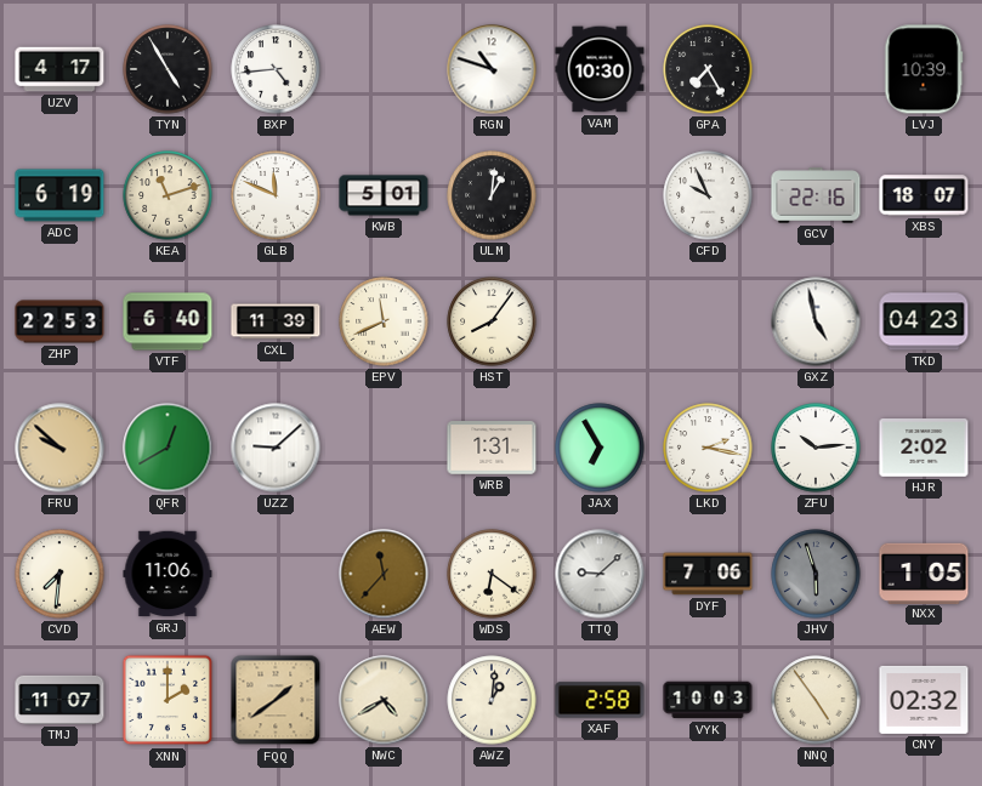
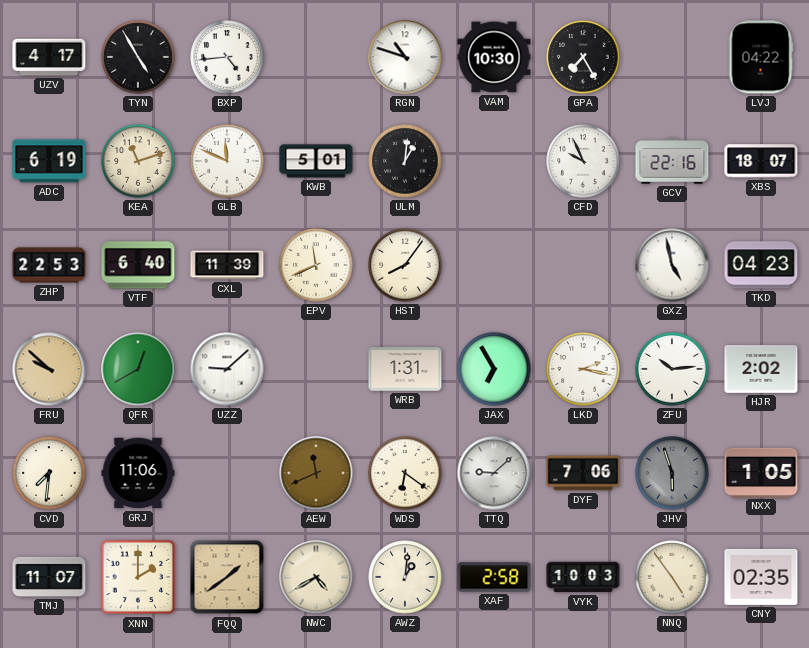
LVJ: 10:39 -> 04:22 (761, 57)
AEW: 11:37 -> 11:41 (316, 473)
CNY: 02:32 -> 02:35 (761, 577)
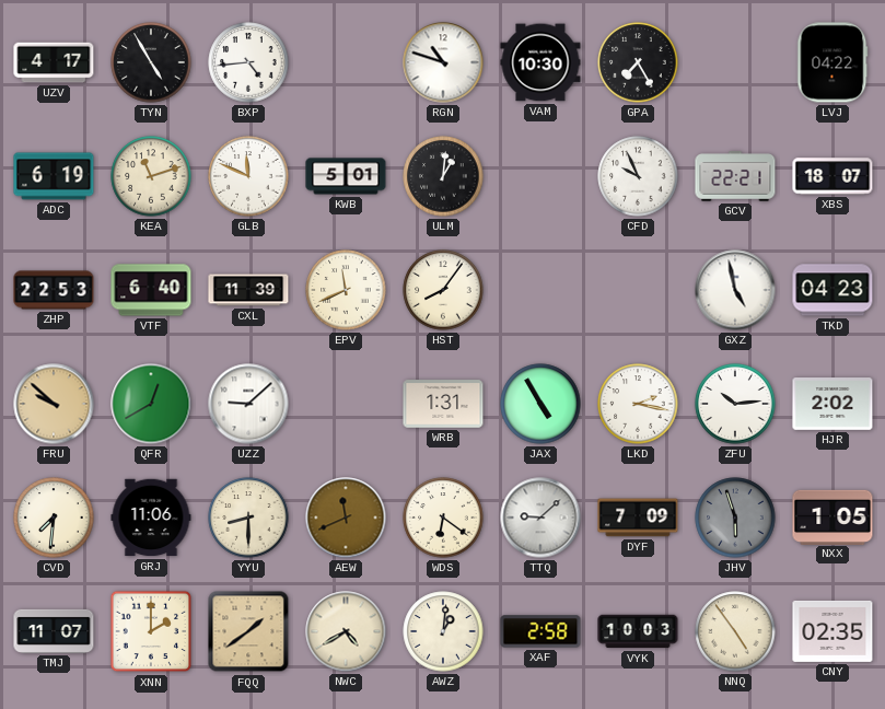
GCV: 22:16 -> 22:21 (735, 176)
JAX: 6:55 -> 4:55 (540, 404)
YYU: none -> 8:30 (248, 518)
DYF: 7:06 -> 7:09 (638, 518)
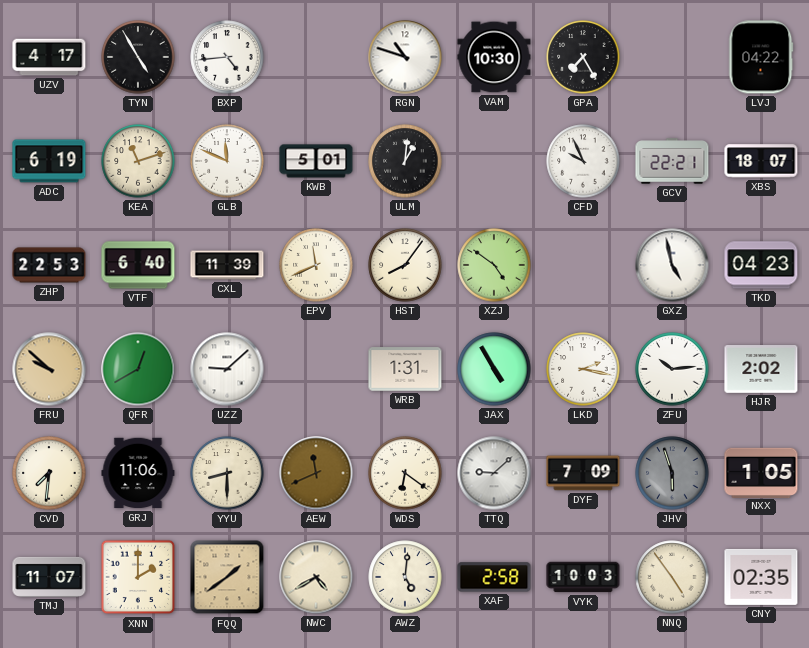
XZJ: none -> 4:51 (494, 265)
AWZ: 1:01 -> 5:01 (405, 577)
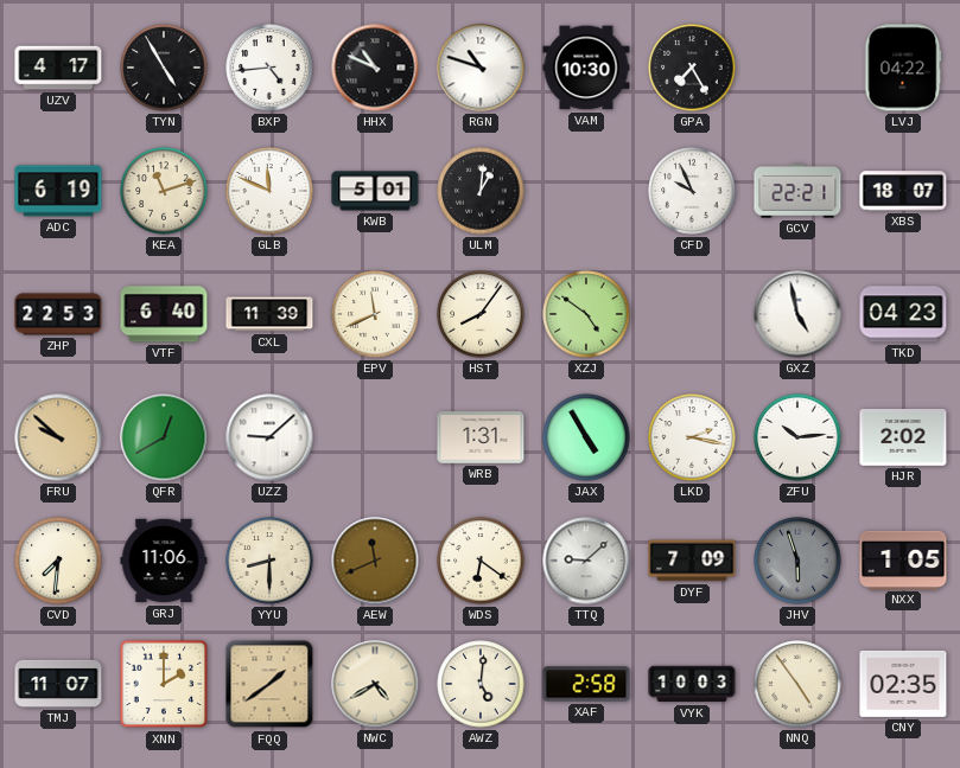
HHX: none -> 10:49 (375, 68)
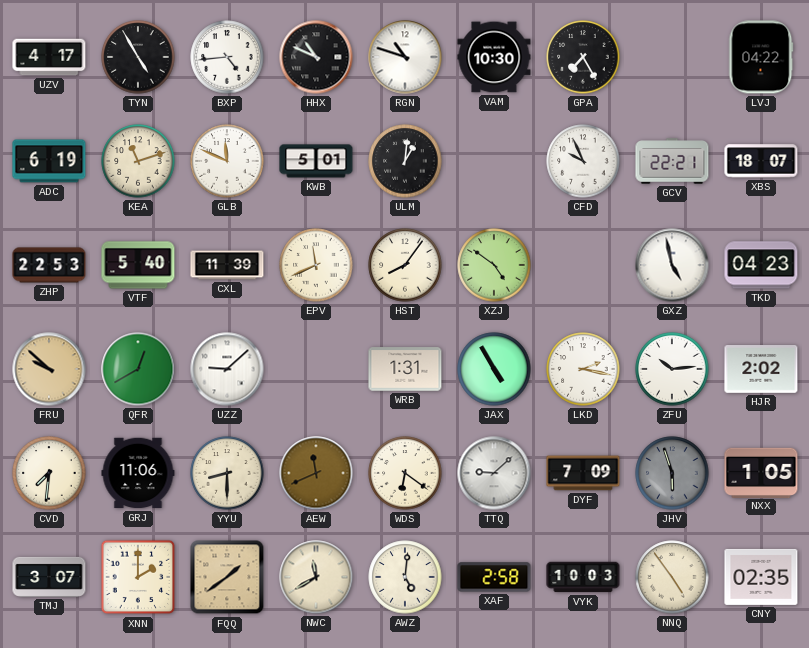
VTF: 6:40 -> 5:40 (138, 265)
TMJ: 11:07 -> 3:07 (49, 577)
NWC: 4:40 -> 11:40 (316, 577)
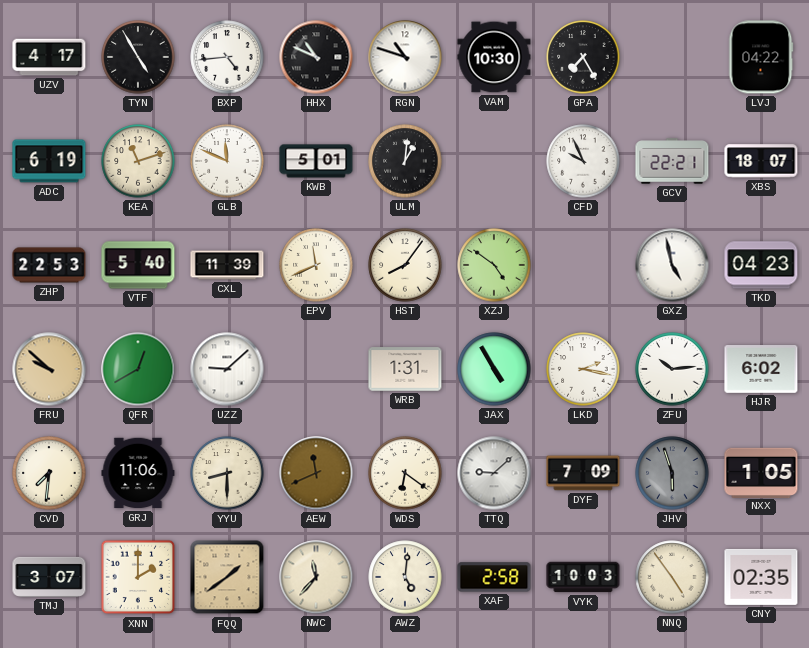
HJR: 2:02 -> 6:02 (761, 370)
NWC: 11:40 -> 11:37 (316, 577)
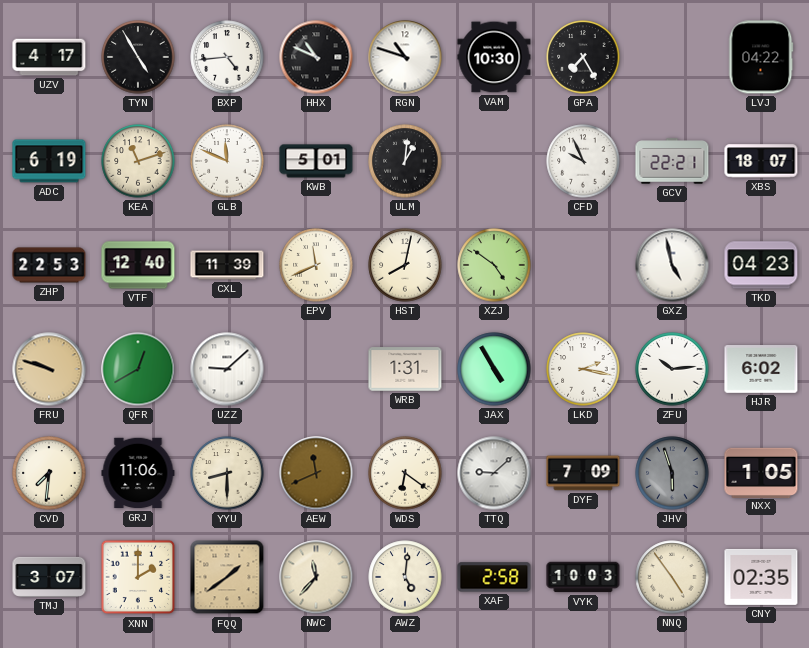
VTF: 5:40 -> 12:40 (138, 265)
HST: 8:06 -> 8:02 (405, 265)
FRU: 9:52 -> 9:48 (49, 369)
